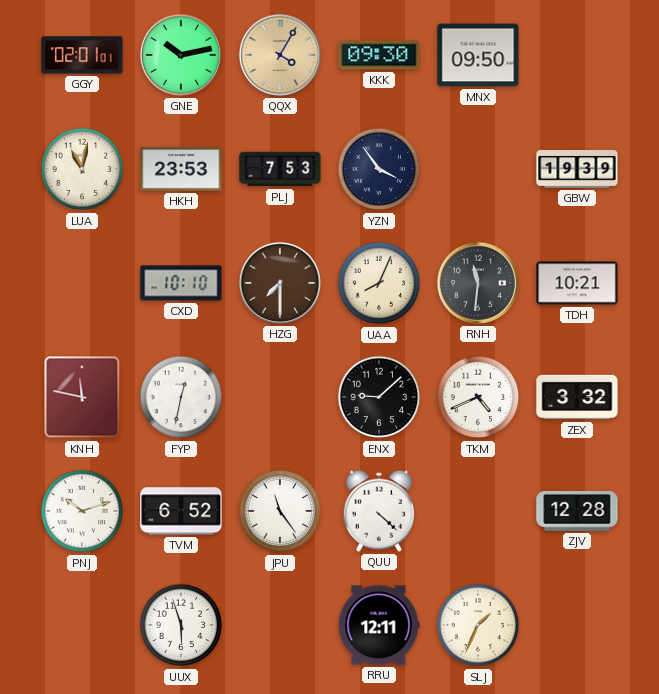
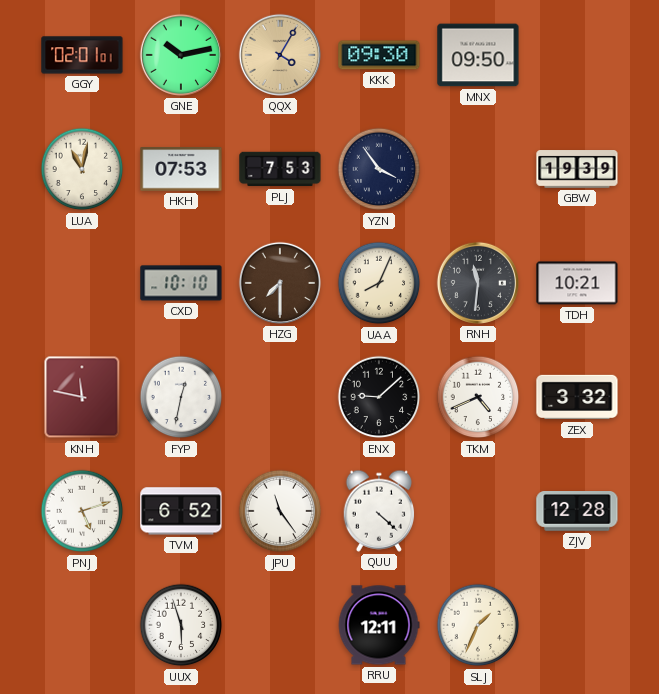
HKH: 23:53 -> 07:53 (181, 169)
PNJ: 10:12 -> 5:12 (82, 511)
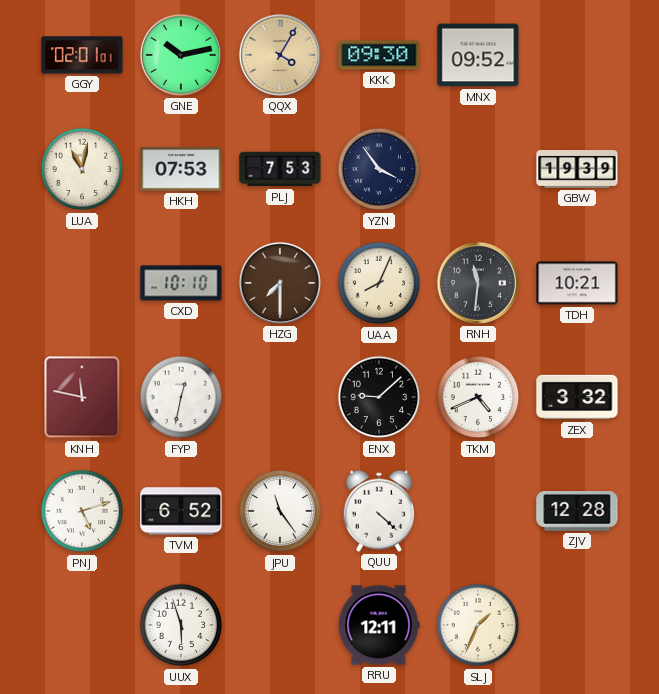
MNX: 09:50 -> 09:52 (478, 55)
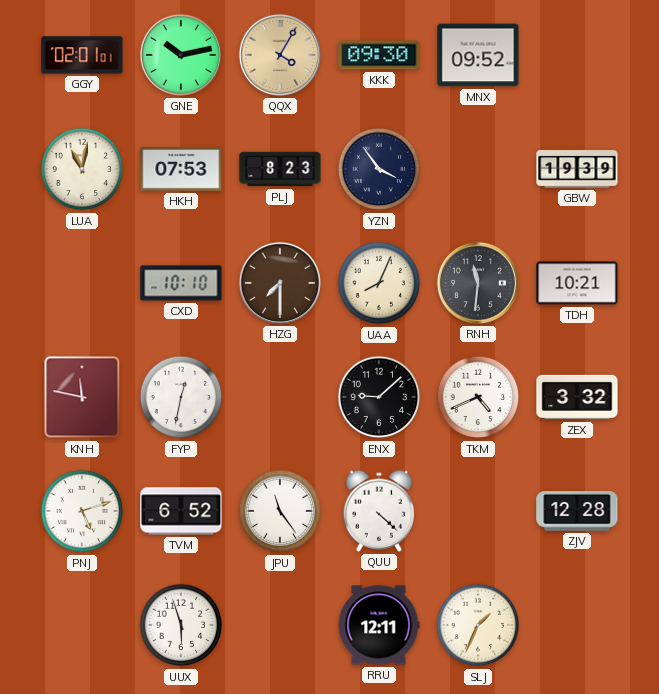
PLJ: 7:53 -> 8:23 (280, 169)
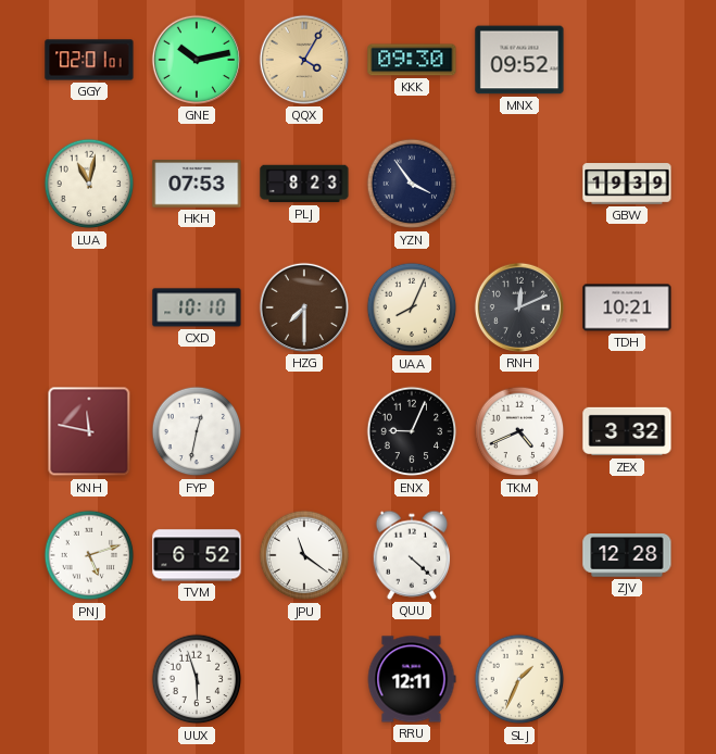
RNH: 11:31 -> 12:11 (519, 307)
ENX: 9:08 -> 9:04 (412, 431)
JPU: 11:24 -> 11:21 (304, 555)
